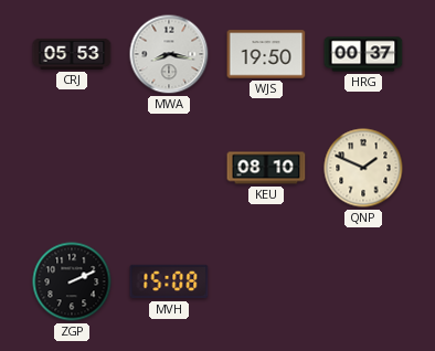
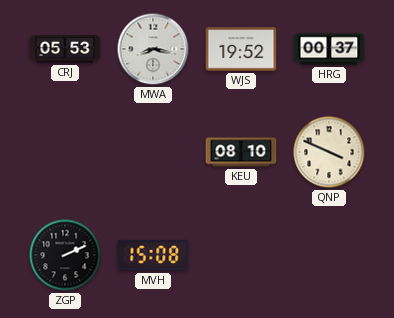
WJS: 19:50 -> 19:52 (241, 49)
QNP: 1:49 -> 3:49 (329, 152)
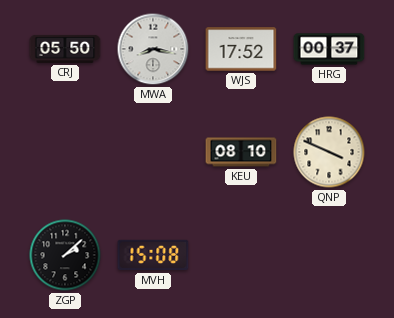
CRJ: 05:53 -> 05:50 (65, 49)
WJS: 19:52 -> 17:52 (241, 49)
ZGP: 2:11 -> 2:08 (65, 255)
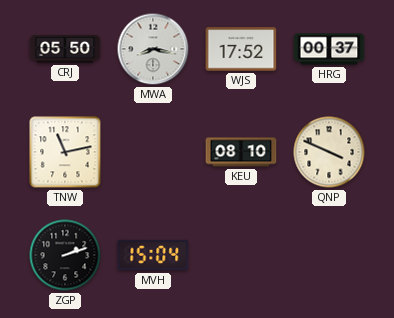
TNW: none -> 11:13 (65, 152)
ZGP: 2:08 -> 2:12 (65, 255)
MVH: 15:08 -> 15:04 (153, 255)
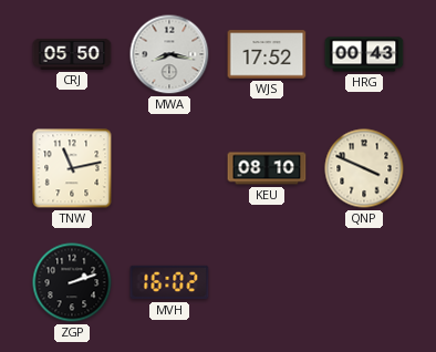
HRG: 00:37 -> 00:43 (364, 54)
MVH: 15:04 -> 16:02 (169, 282)
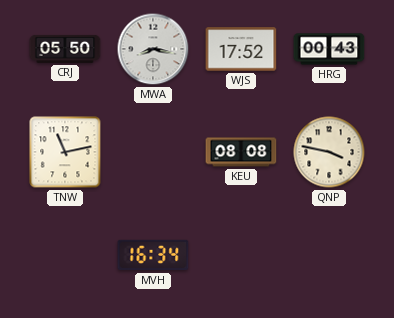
KEU: 08:10 -> 08:08 (241, 152)
QNP: 3:49 -> 3:47 (329, 152)
ZGP: 2:12 -> none (72, 282)
MVH: 16:02 -> 16:34 (153, 255)
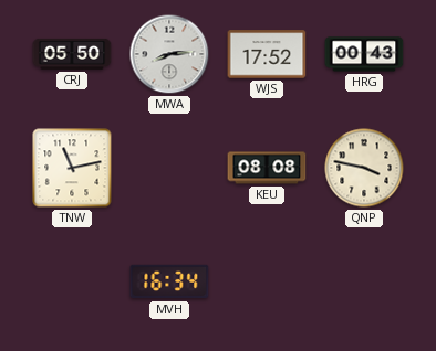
MWA: 8:17 -> 8:14 (169, 54)
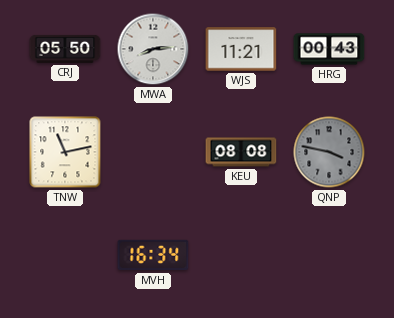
WJS: 17:52 -> 11:21 (241, 49)
QNP dial: cream -> grey (329, 152)
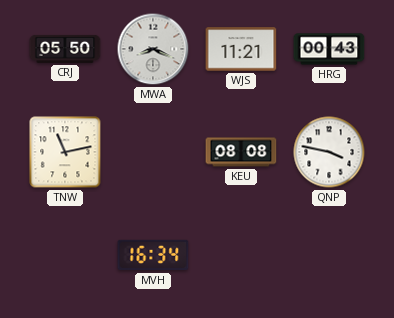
MWA: 8:14 -> 8:19 (153, 49)
QNP dial: grey -> white (329, 152)
